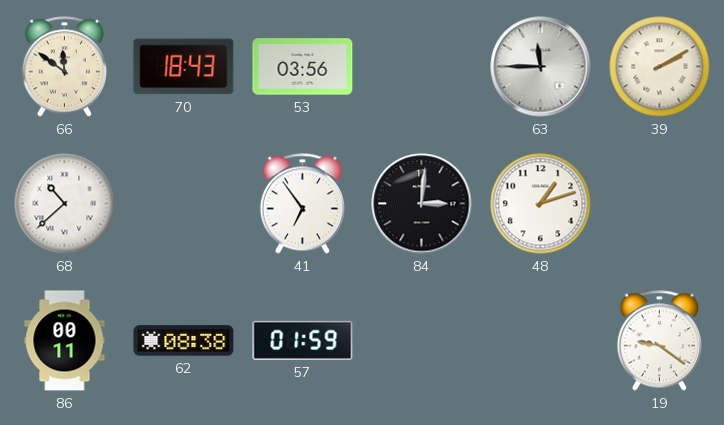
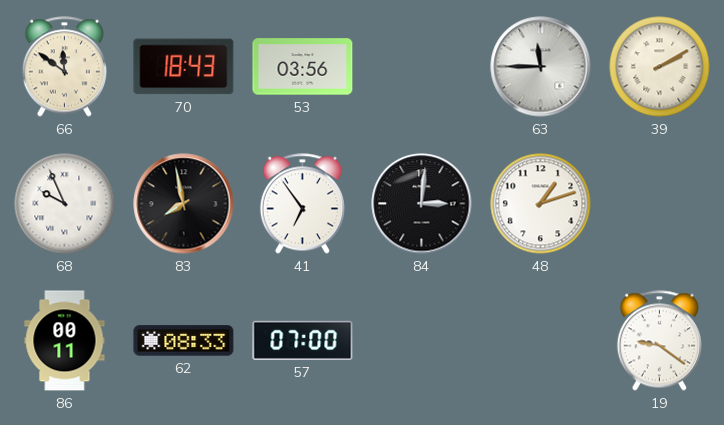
68: 10:38 -> 9:56 (65, 204)
83: none -> 7:58 (184, 204)
62: 08:38 -> 08:33 (184, 341)
57: 01:59 -> 07:00 (303, 340)
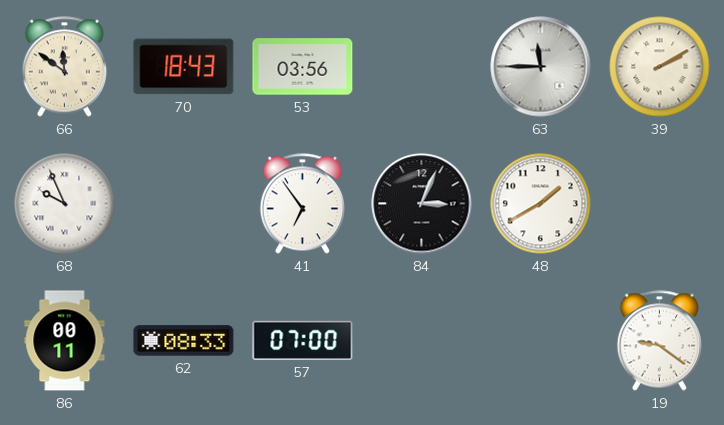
83: 7:58 -> none (184, 204)
84: 3:01 -> 3:04 (422, 204)
48: 1:12 -> 1:40 (541, 204)
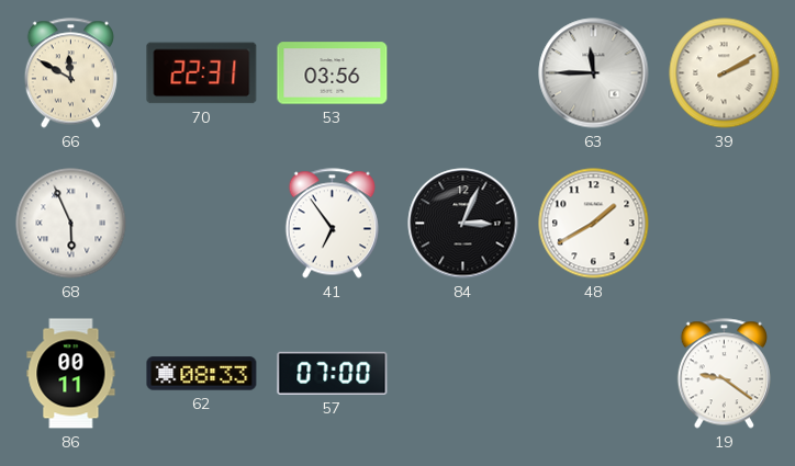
66: 11:51 -> 11:50 (70, 73)
70: 18:43 -> 22:31 (202, 73)
68: 9:56 -> 5:56 (71, 224)
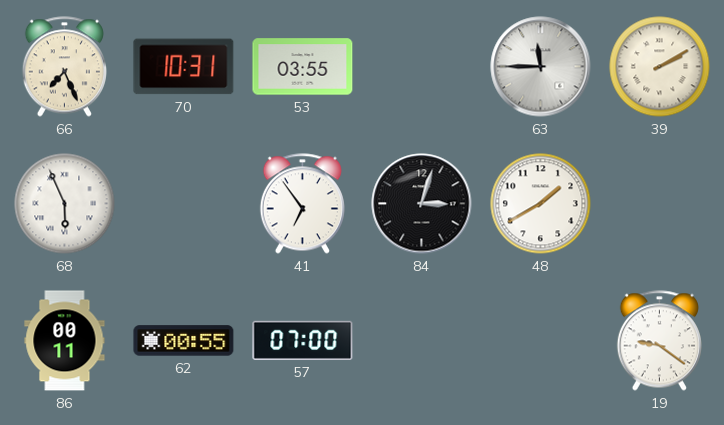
66: 11:50 -> 7:26 (64, 67)
70: 22:31 -> 10:31 (184, 67)
53: 03:56 -> 03:55 (303, 67)
84: 3:04 -> 3:03 (422, 204)
62: 08:33 -> 00:55 (184, 341)
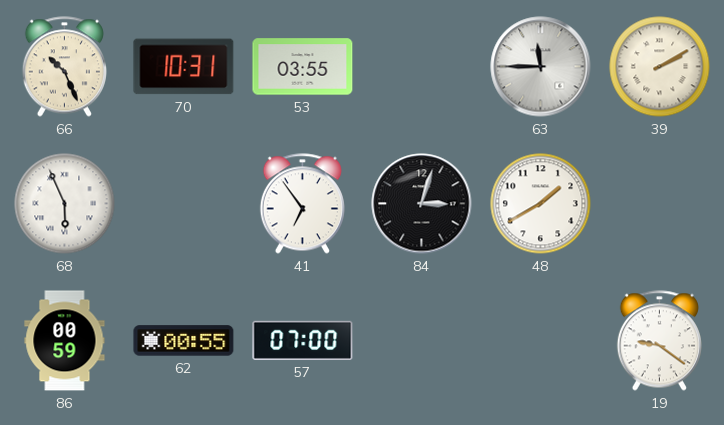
66: 7:26 -> 10:26 (64, 67)
86: 00:11 -> 00:59 (65, 341)
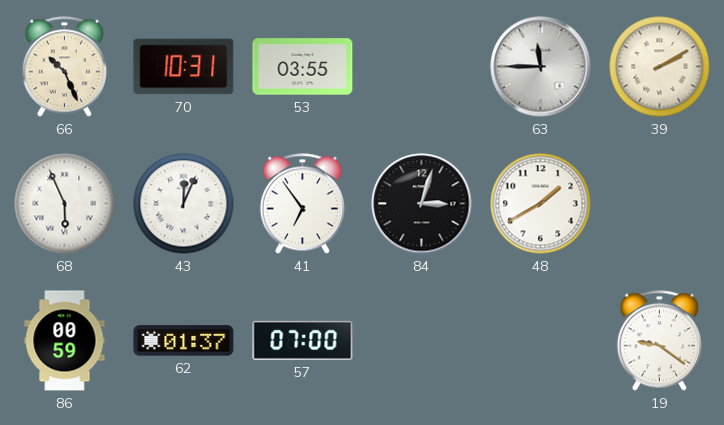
43: none -> 12:04 (184, 204)
62: 00:55 -> 01:37 (184, 341)
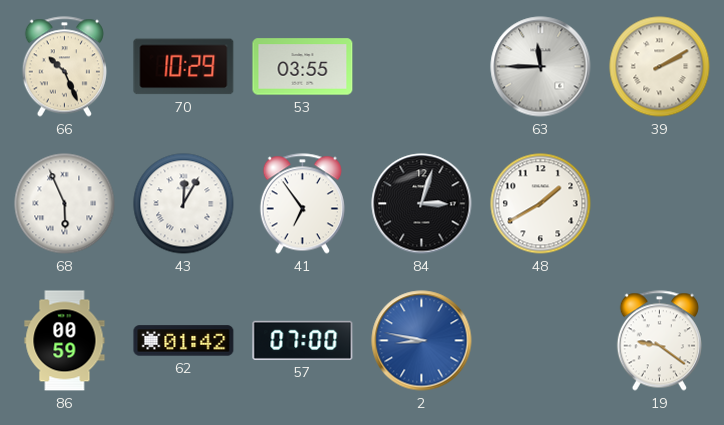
70: 10:31 -> 10:29 (184, 67)
43: 12:04 -> 12:05 (184, 204)
62: 01:37 -> 01:42 (184, 341)
2: none -> 8:47 (422, 341)
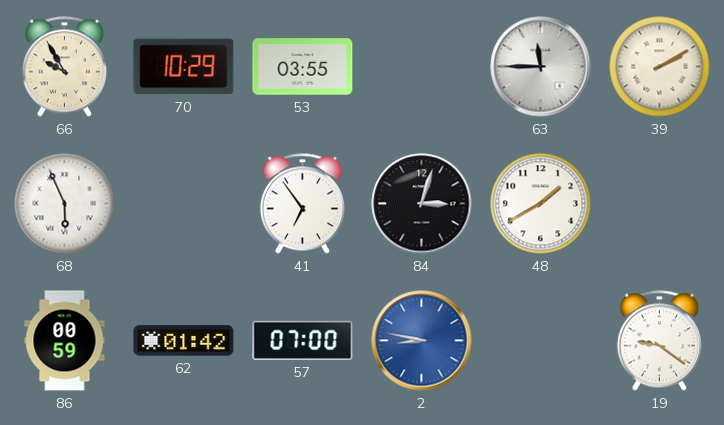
66: 10:26 -> 9:55 (64, 67)
43: 12:05 -> none (184, 204)
